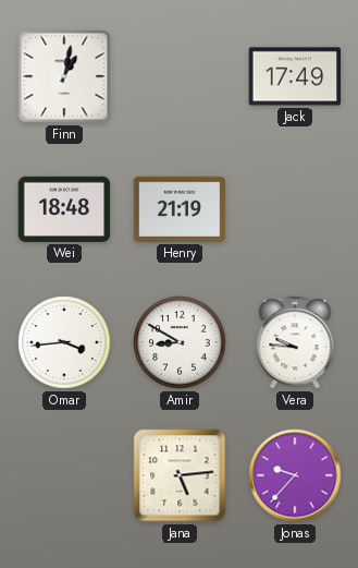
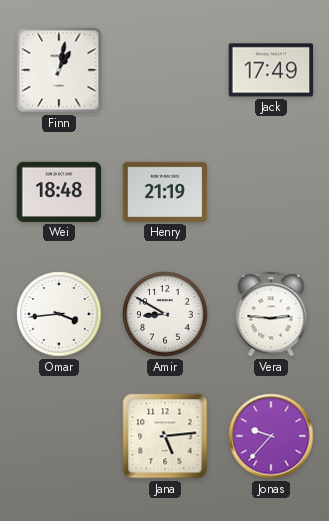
Vera: 9:46 -> 2:46 (271, 314)
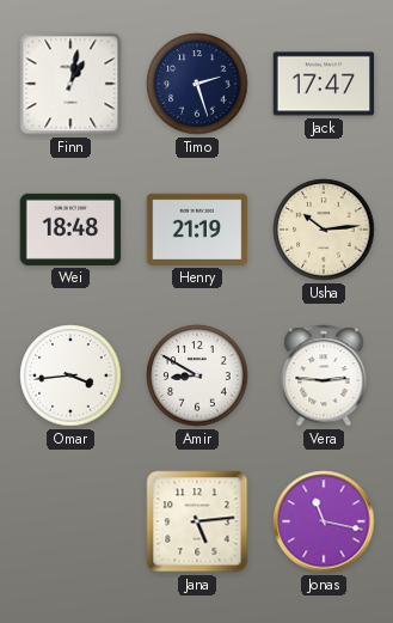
Timo: none -> 2:27 (197, 84)
Jack: 17:49 -> 17:47 (324, 84)
Usha: none -> 10:14 (324, 230)
Jonas: 9:37 -> 11:17 (324, 521)
